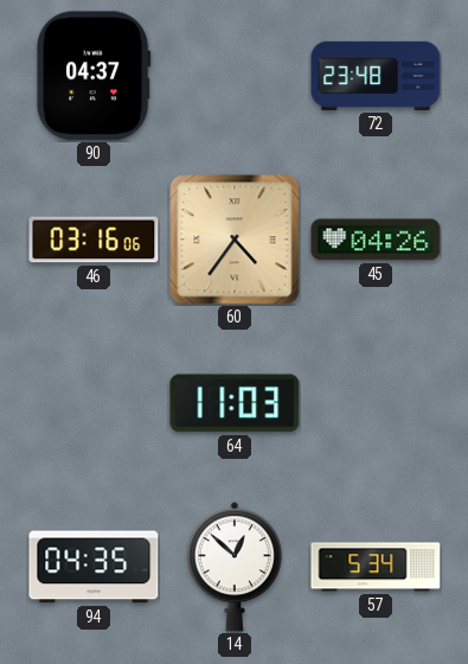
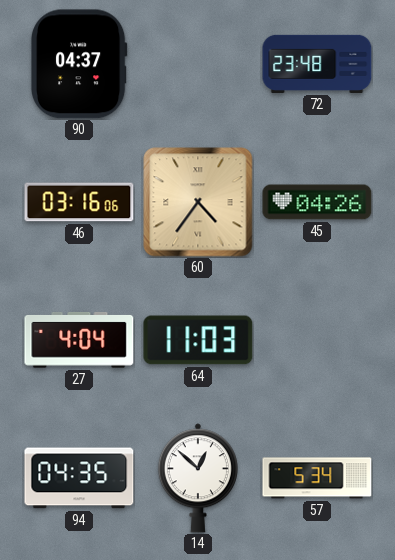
27: none -> 4:04 (79, 340)
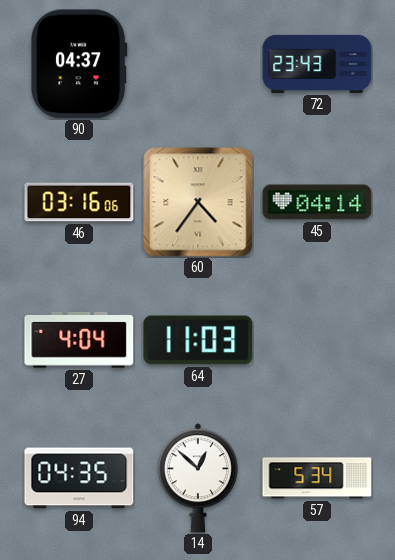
72: 23:48 -> 23:43 (317, 64)
45: 04:26 -> 04:14 (317, 202)
